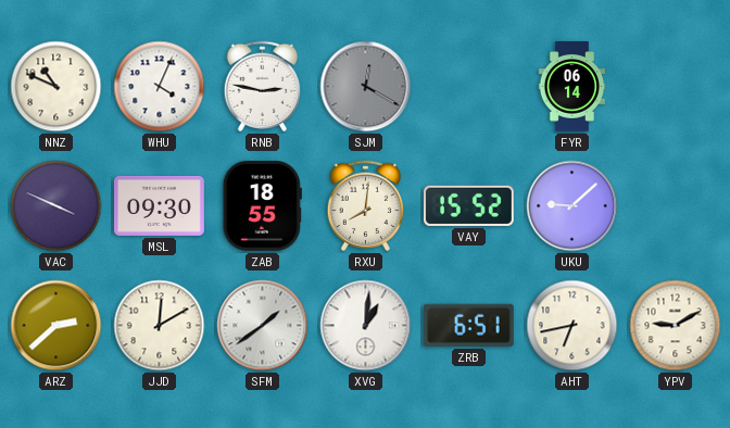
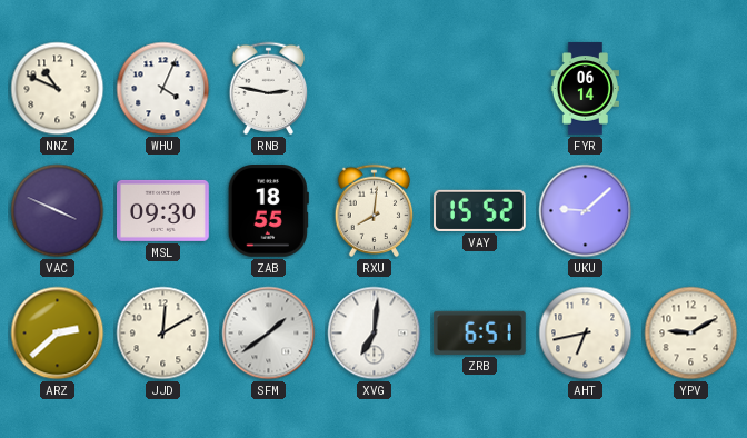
SJM: 12:20 -> none (366, 87)
XVG: 1:01 -> 7:01 (375, 334)
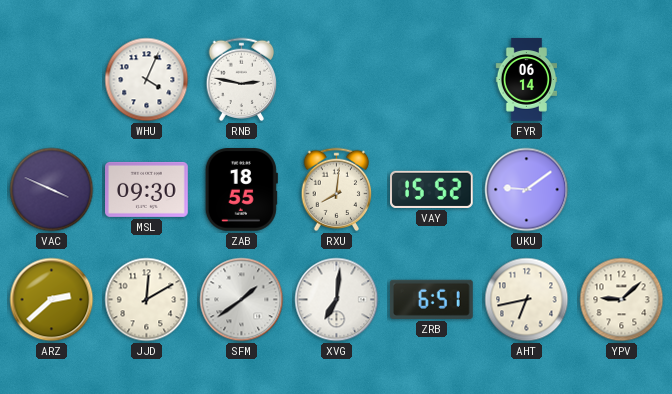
NNZ: 10:49 -> none (58, 89)
UKU: 9:08 -> 9:09 (527, 190)
YPV: 9:10 -> 9:08 (622, 300)
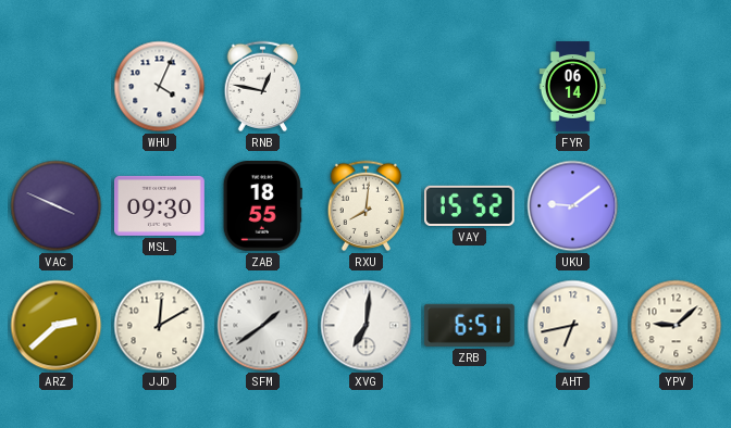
RNB: 2:47 -> 12:47 (263, 87)
